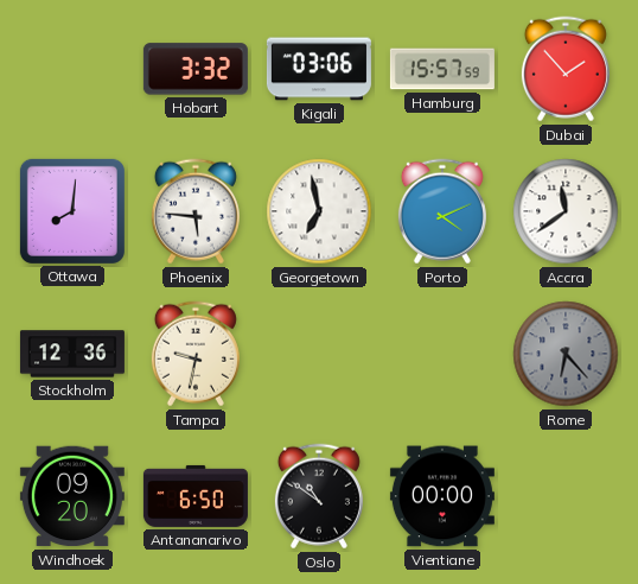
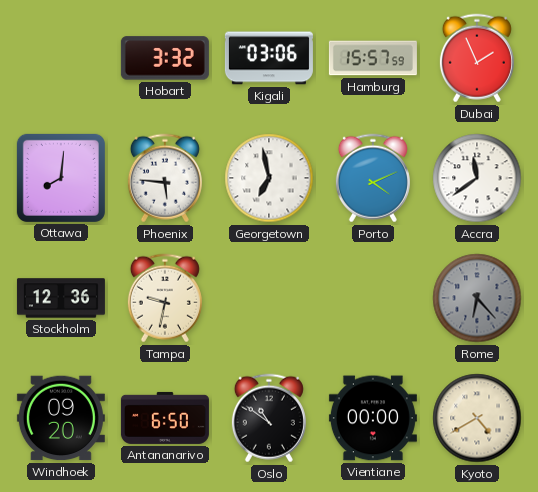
Dubai: 1:53 -> 1:56 (477, 58)
Kyoto: none -> 4:40 (477, 418)
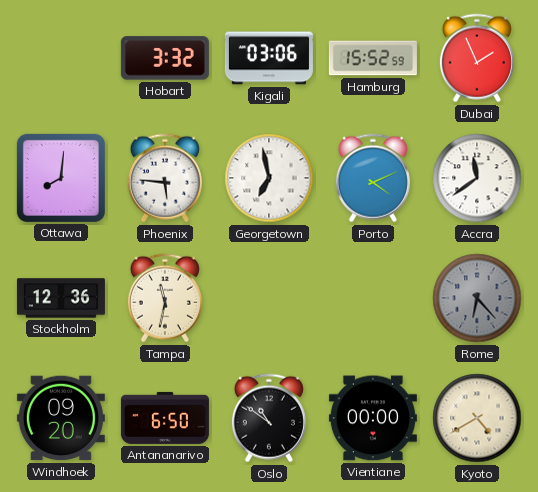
Hamburg: 15:57 -> 15:52 (373, 58)
Tampa: 9:32 -> 11:32 (165, 298)
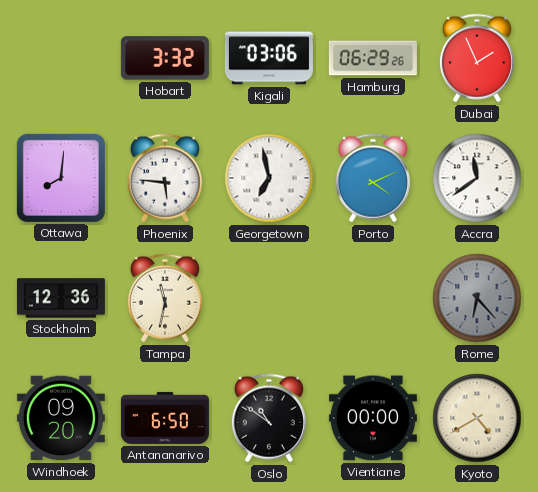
Hamburg: 15:52 -> 06:29 (373, 58)
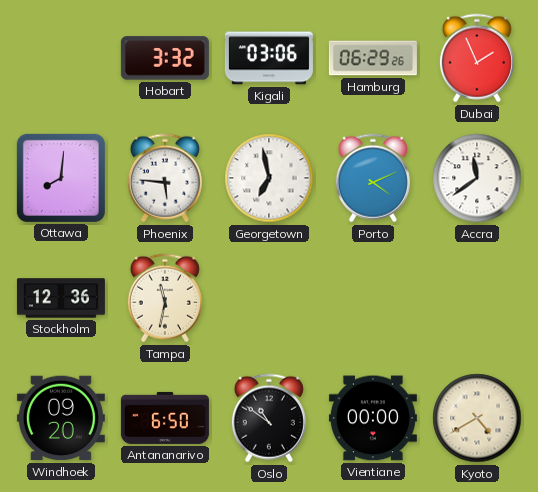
Rome: 6:23 -> none (477, 298)
